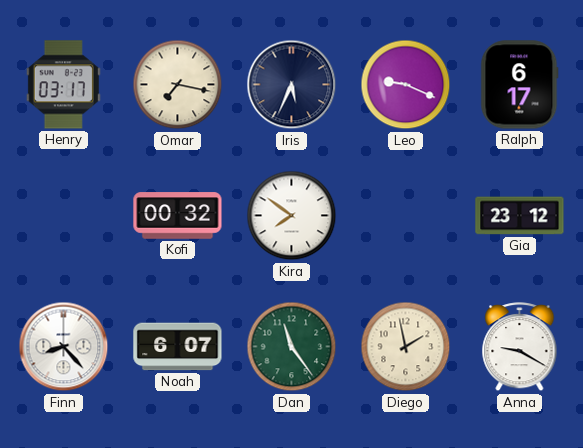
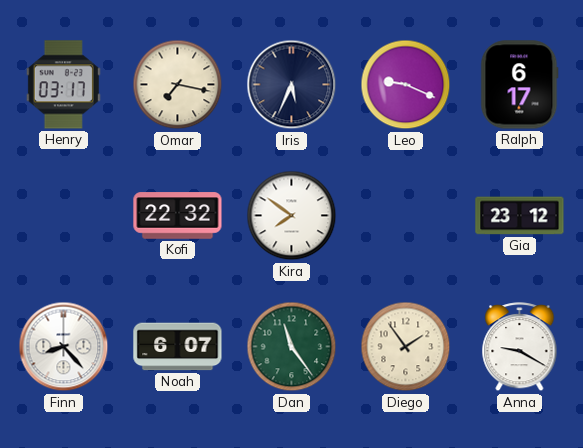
Kofi: 00:32 -> 22:32 (178, 216)
Diego: 1:58 -> 1:54 (406, 347)
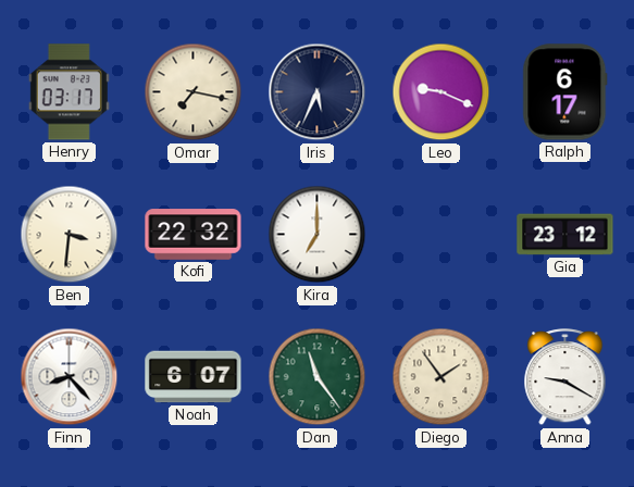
Ben: none -> 3:31 (70, 235)
Kira: 7:51 -> 7:00 (318, 235)
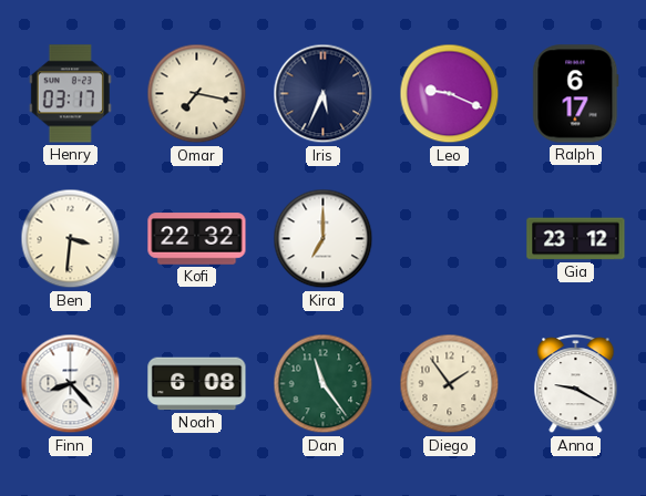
Noah: 6:07 -> 6:08 (197, 384)
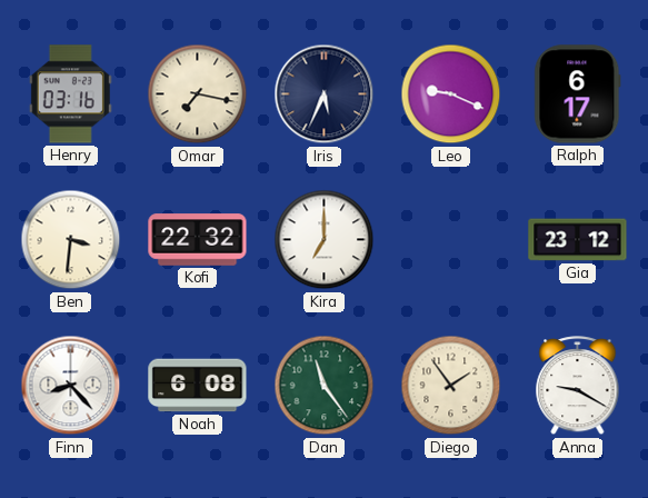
Henry: 03:17 -> 03:16 (70, 94)
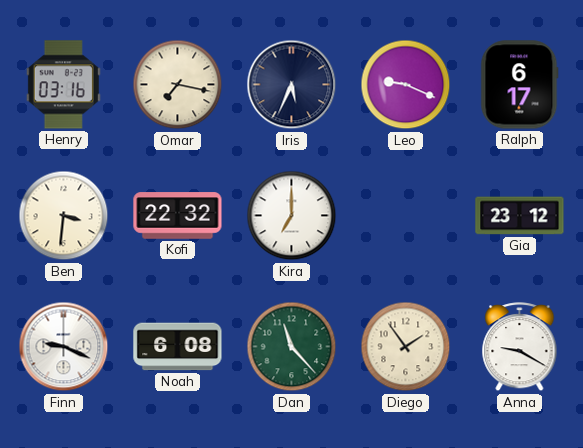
Finn: 8:23 -> 9:19 (64, 347)
Dan: 11:24 -> 11:23 (292, 347)
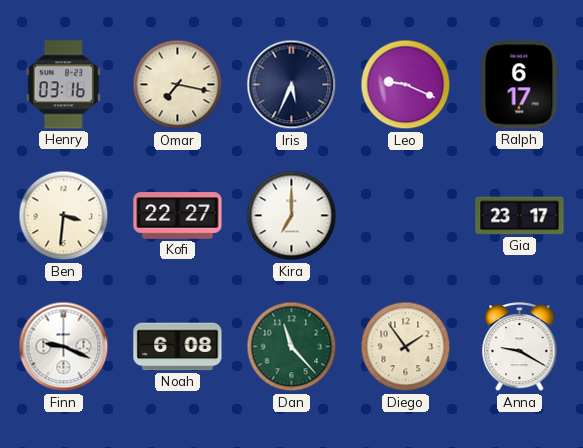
Kofi: 22:32 -> 22:27 (178, 216)
Gia: 23:12 -> 23:17 (520, 216)
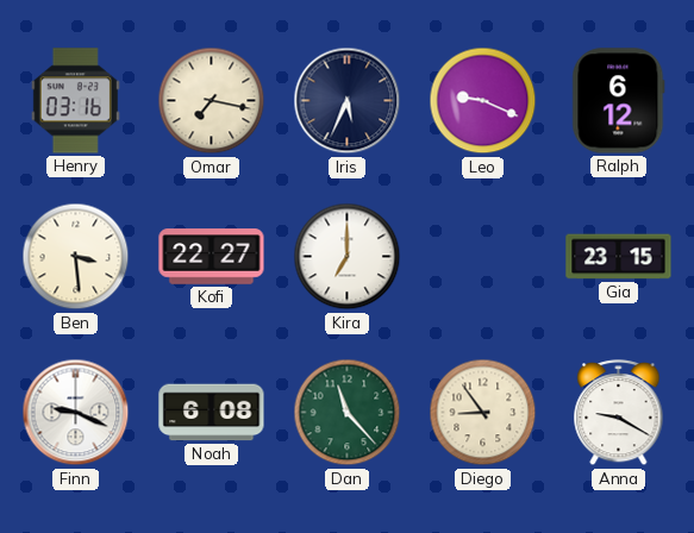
Ralph: 6:17 -> 6:12 (619, 101)
Ben: 3:31 -> 3:29 (76, 257)
Gia: 23:17 -> 23:15 (619, 257)
Diego: 1:54 -> 8:54 (483, 413)
